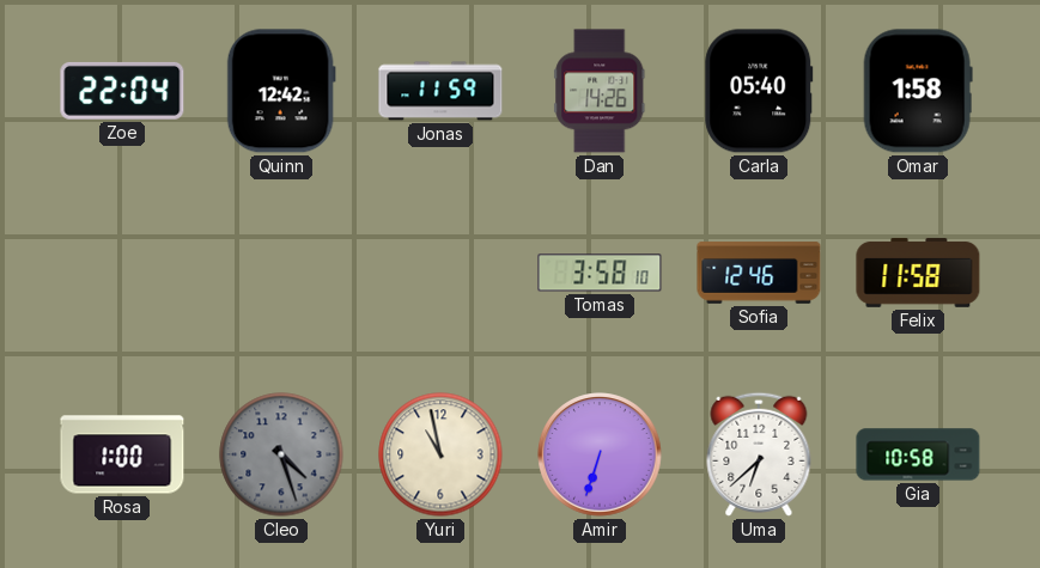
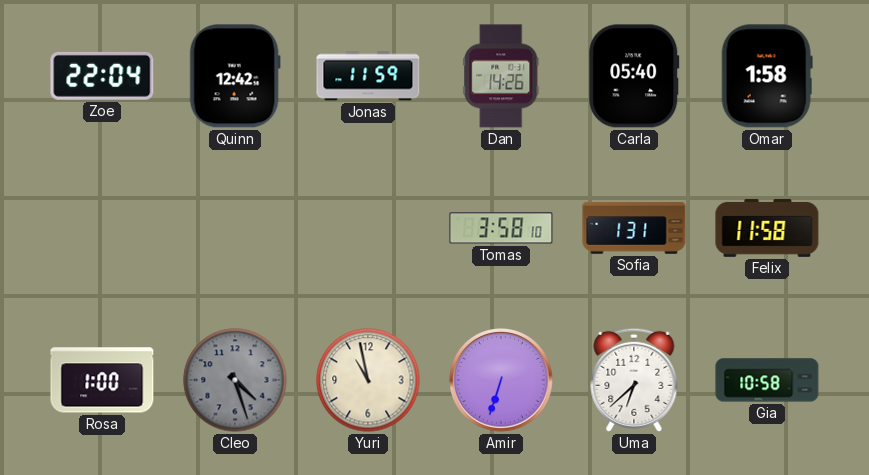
Sofia: 12:46 -> 1:31 (634, 228)
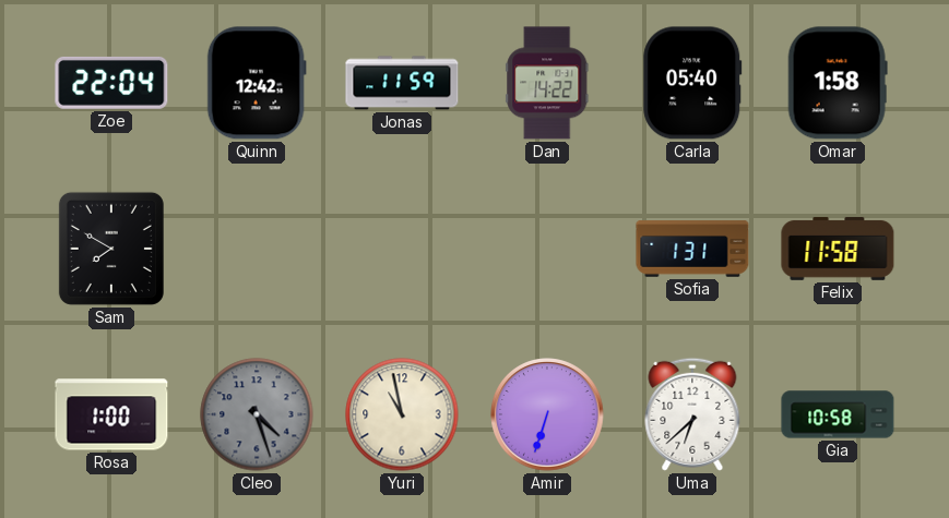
Dan: 14:26 -> 14:22 (547, 83)
Sam: none -> 7:50 (111, 249)
Tomas: 3:58 -> none (501, 228)
